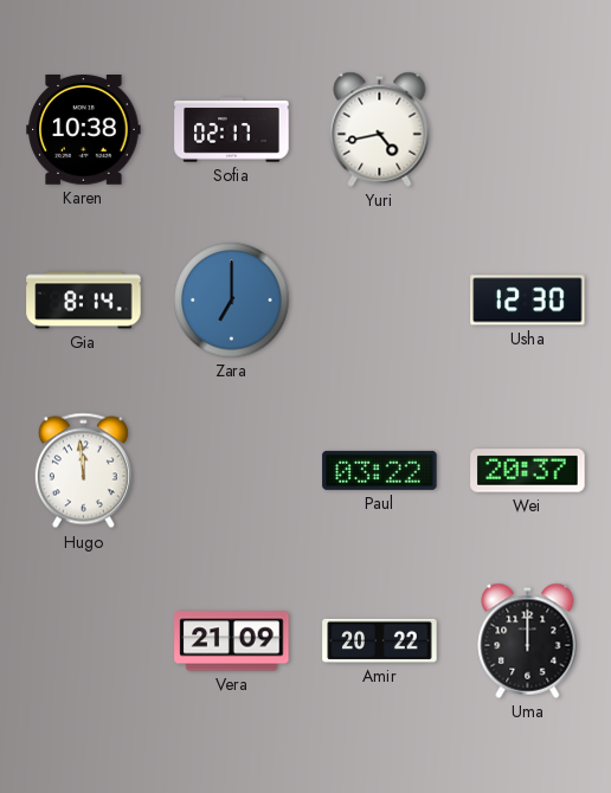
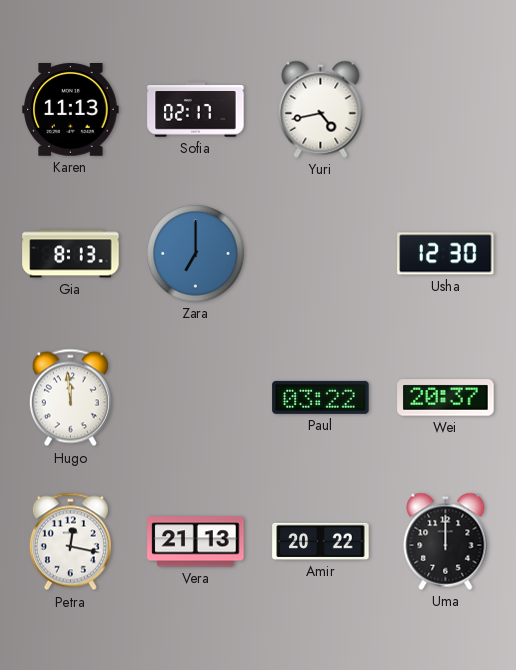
Karen: 10:38 -> 11:13 (71, 110)
Gia: 8:14 -> 8:13 (71, 254)
Petra: none -> 12:17 (70, 542)
Vera: 21:09 -> 21:13 (196, 542)
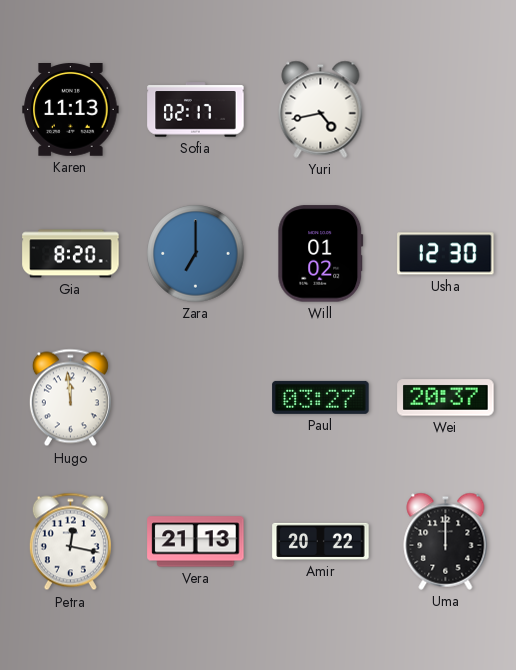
Gia: 8:13 -> 8:20 (71, 254)
Will: none -> 01:02 (321, 254)
Paul: 03:22 -> 03:27 (321, 397)
